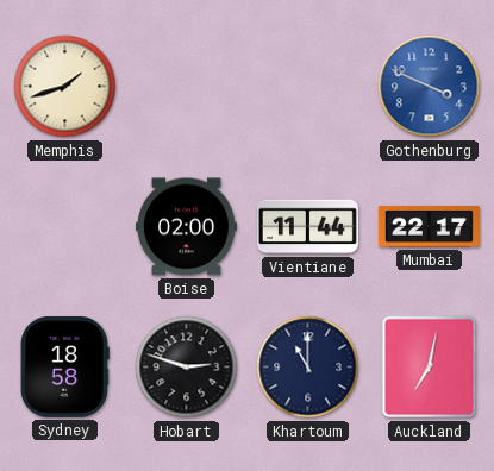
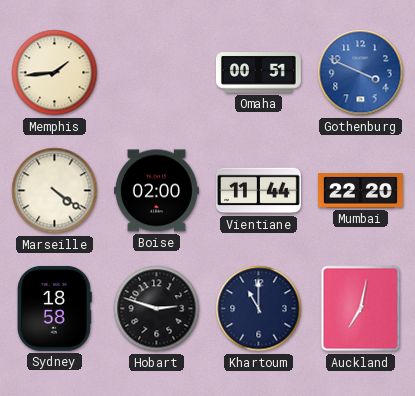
Memphis: 1:42 -> 1:44 (55, 73)
Omaha: none -> 00:51 (258, 73)
Marseille: none -> 4:21 (55, 191)
Mumbai: 22:17 -> 22:20 (360, 191)
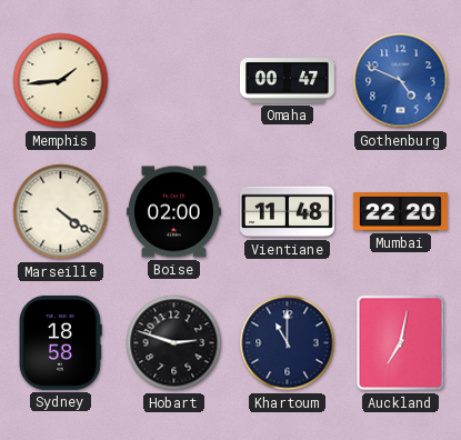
Omaha: 00:51 -> 00:47 (287, 81)
Gothenburg: 3:49 -> 4:49 (401, 81)
Vientiane: 11:44 -> 11:48 (287, 212)
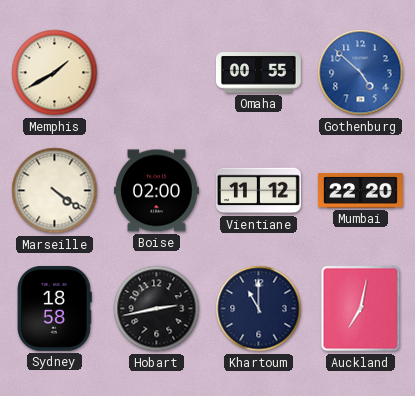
Memphis: 1:44 -> 1:40 (55, 73)
Omaha: 00:47 -> 00:55 (258, 73)
Gothenburg: 4:49 -> 4:52 (361, 73)
Vientiane: 11:48 -> 11:12 (258, 191)
Hobart: 2:48 -> 2:43 (157, 309)
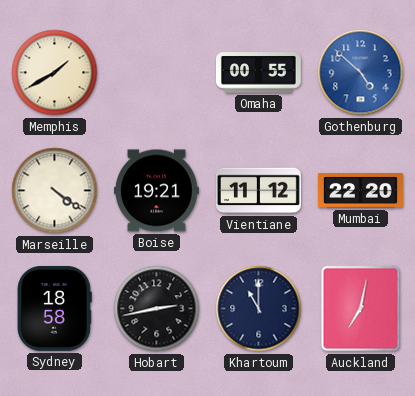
Boise: 02:00 -> 19:21 (156, 191)
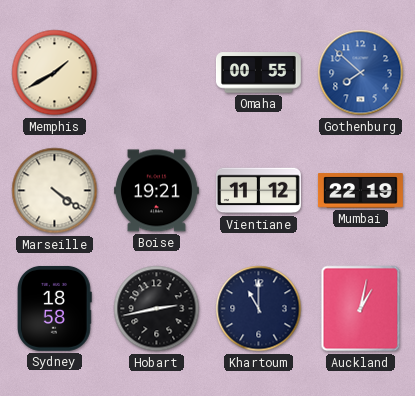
Gothenburg: 4:52 -> 7:52 (361, 73)
Mumbai: 22:20 -> 22:19 (360, 191)
Auckland: 7:02 -> 1:02 (361, 309)
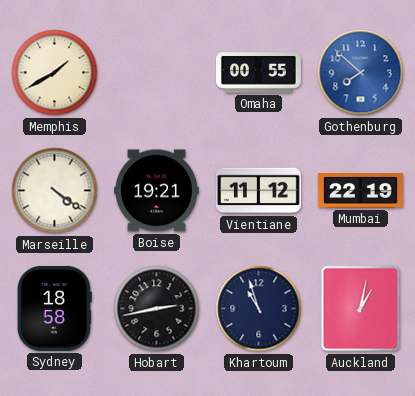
Khartoum: 11:00 -> 10:57 (259, 309)
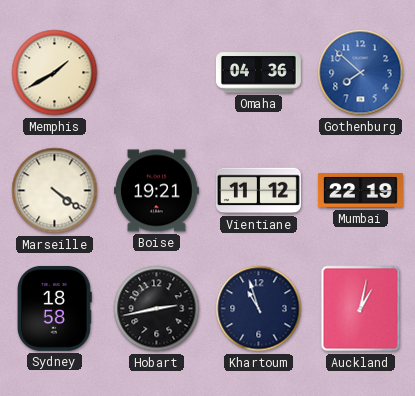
Omaha: 00:55 -> 04:36 (258, 73)
